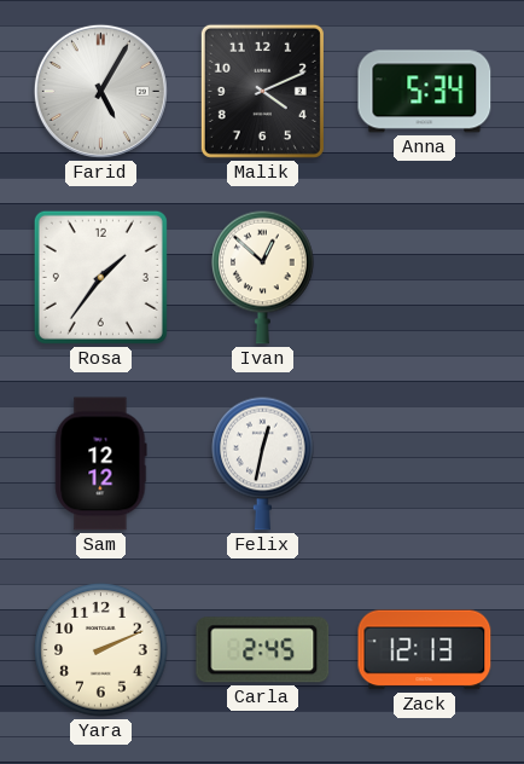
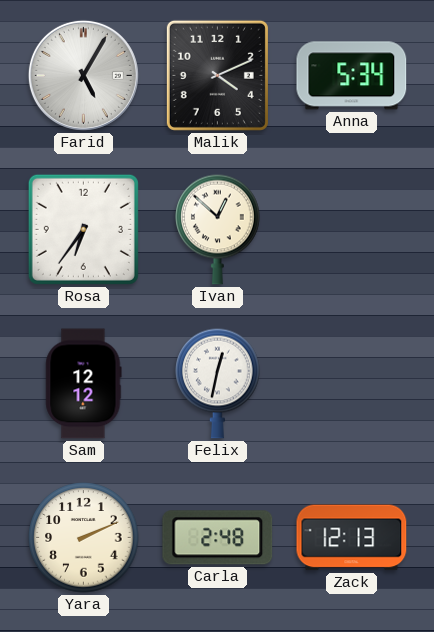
Rosa: 1:36 -> 6:36 (83, 229)
Carla: 2:45 -> 2:48 (218, 538)
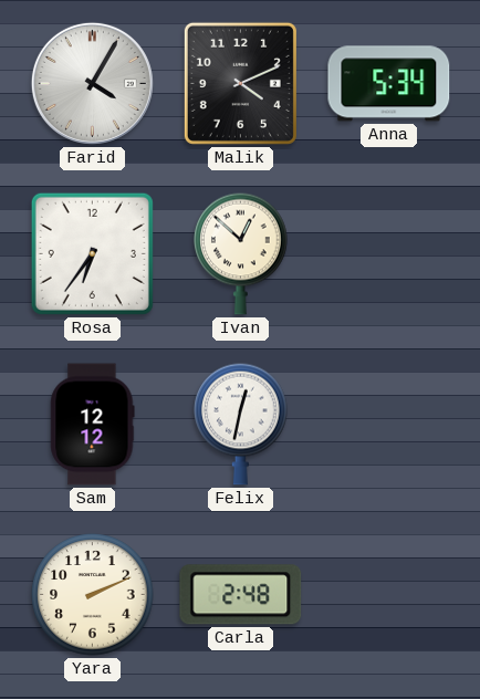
Farid: 5:05 -> 4:05 (92, 83)
Zack: 12:13 -> none (352, 538)
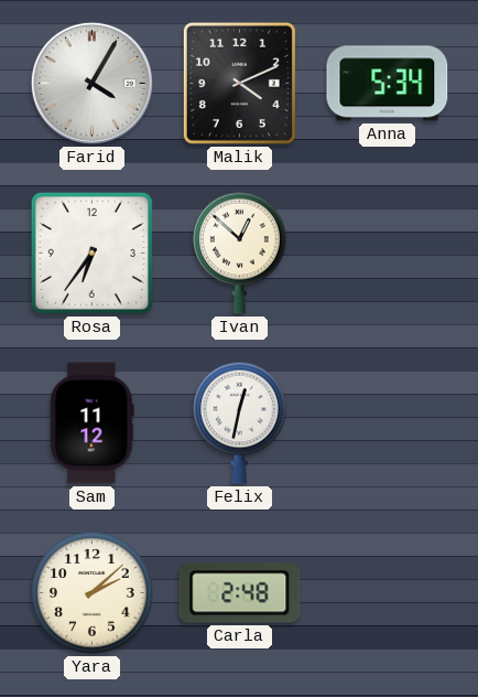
Sam: 12:12 -> 11:12 (93, 423)
Yara: 2:11 -> 2:08 (93, 593)
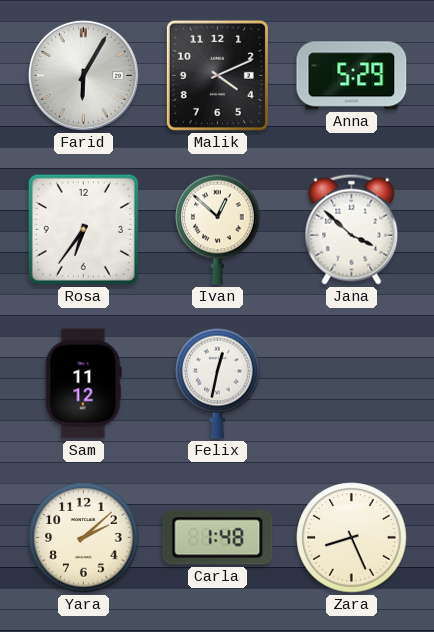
Farid: 4:05 -> 6:05 (83, 75)
Anna: 5:34 -> 5:29 (352, 76)
Jana: none -> 3:52 (352, 229)
Carla: 2:48 -> 1:48 (218, 538)
Zara: none -> 8:26 (352, 538)
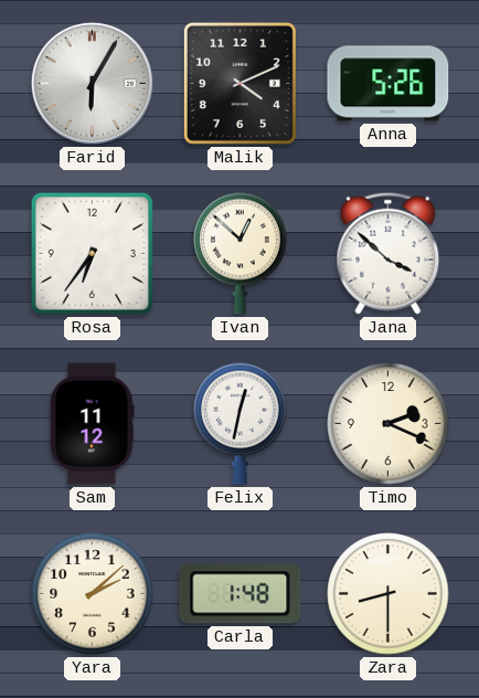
Anna: 5:29 -> 5:26 (388, 84)
Timo: none -> 2:19 (388, 424)
Zara: 8:26 -> 8:30 (388, 594)
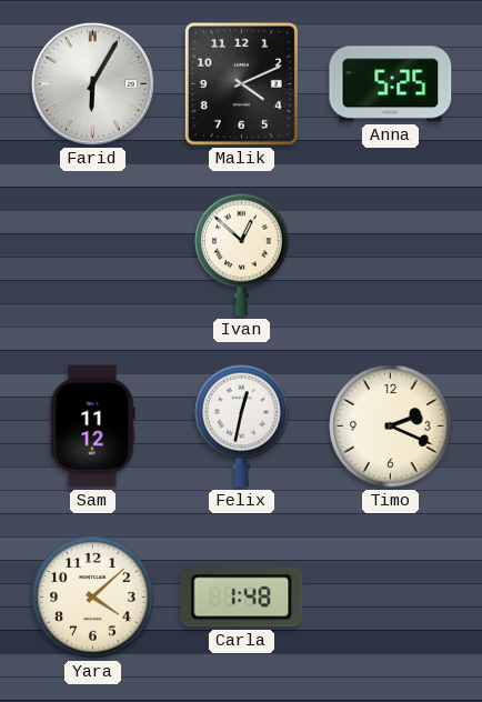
Anna: 5:26 -> 5:25 (391, 84)
Rosa: 6:36 -> none (92, 253)
Jana: 3:52 -> none (388, 253)
Yara: 2:08 -> 4:08 (93, 598)
Zara: 8:30 -> none (388, 594)
